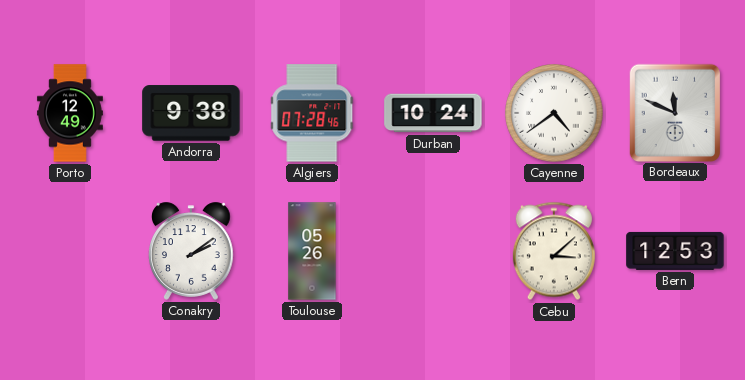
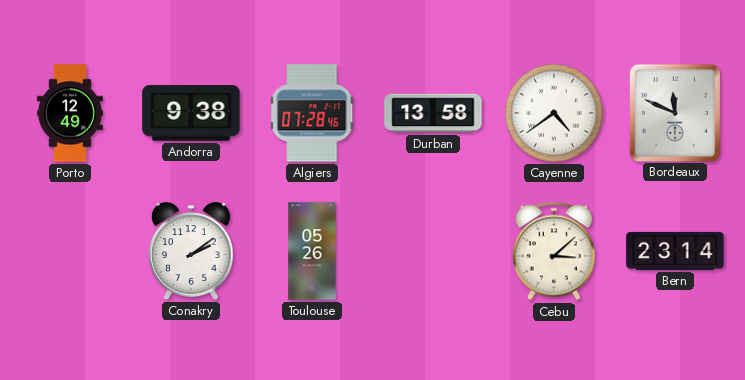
Durban: 10:24 -> 13:58 (433, 113)
Bern: 12:53 -> 23:14 (675, 251)
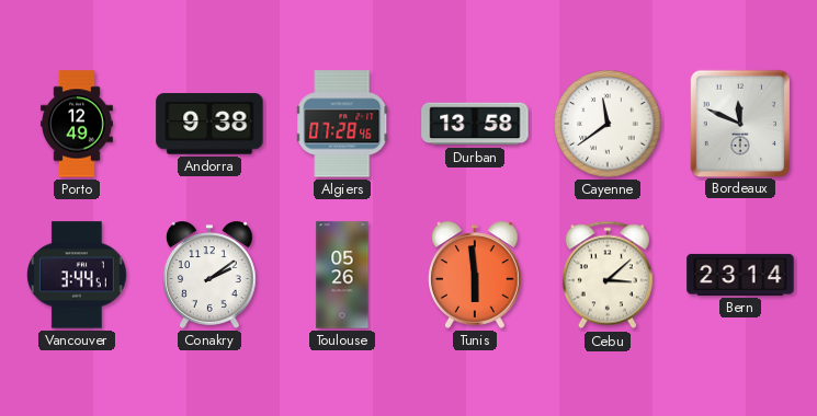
Cayenne: 4:39 -> 11:39 (608, 124)
Vancouver: none -> 3:44 (77, 275)
Tunis: none -> 5:59 (476, 275)
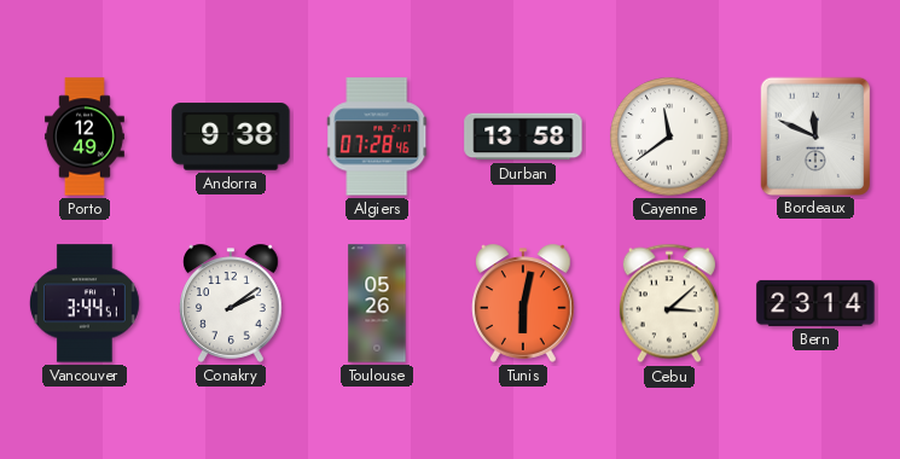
Tunis: 5:59 -> 6:02 (524, 303)
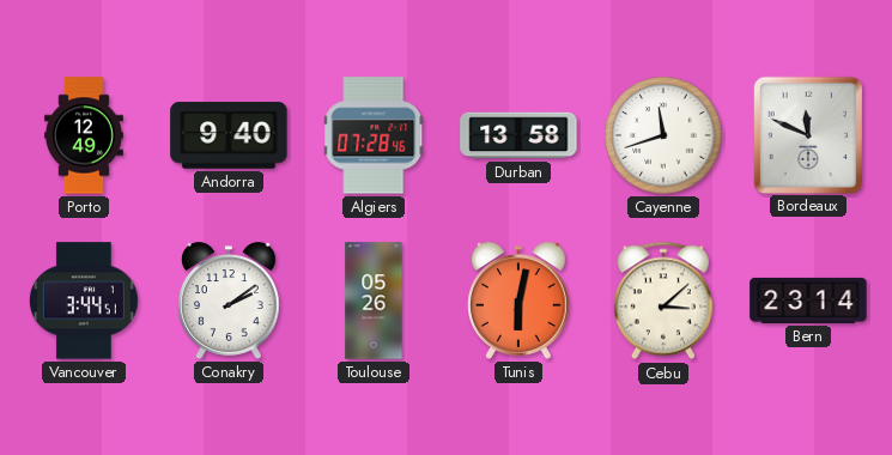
Andorra: 9:38 -> 9:40 (229, 135)
Cayenne: 11:39 -> 11:42 (663, 135)
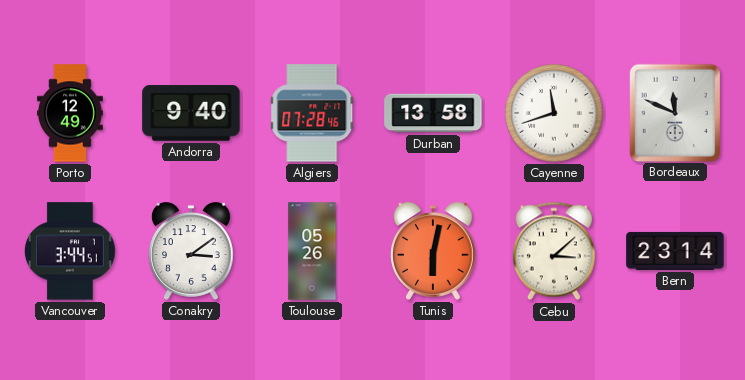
Conakry: 2:09 -> 3:09 (192, 251)
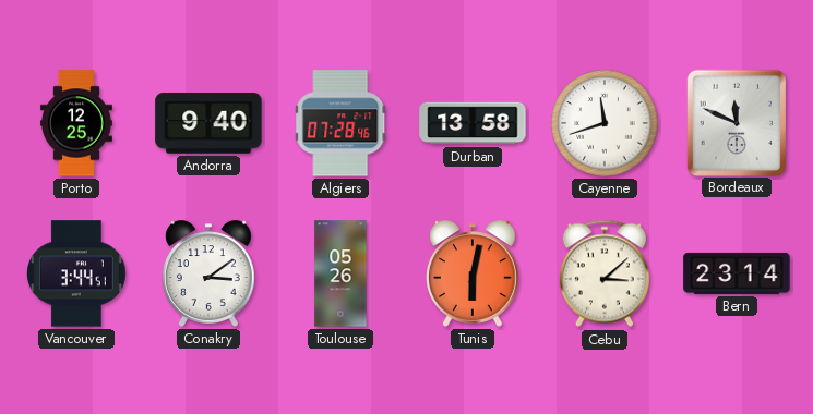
Porto: 12:49 -> 12:25 (76, 123)
